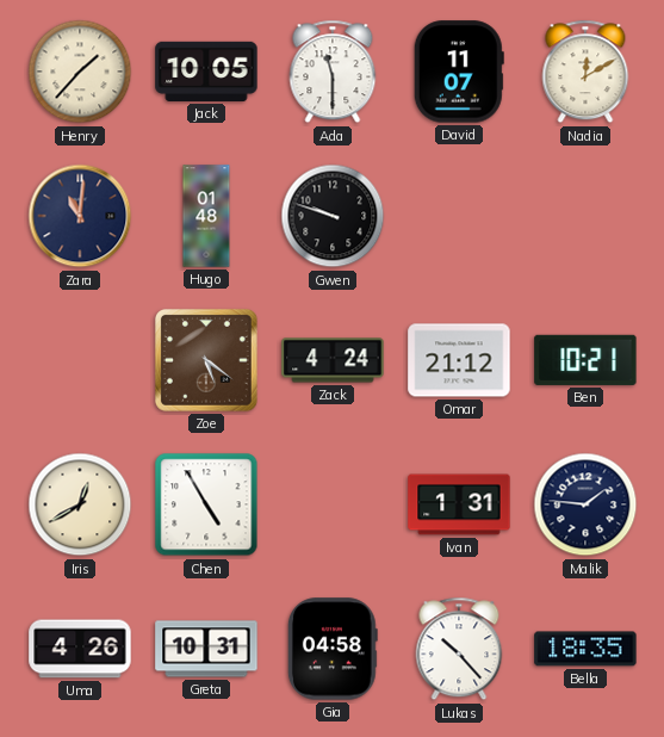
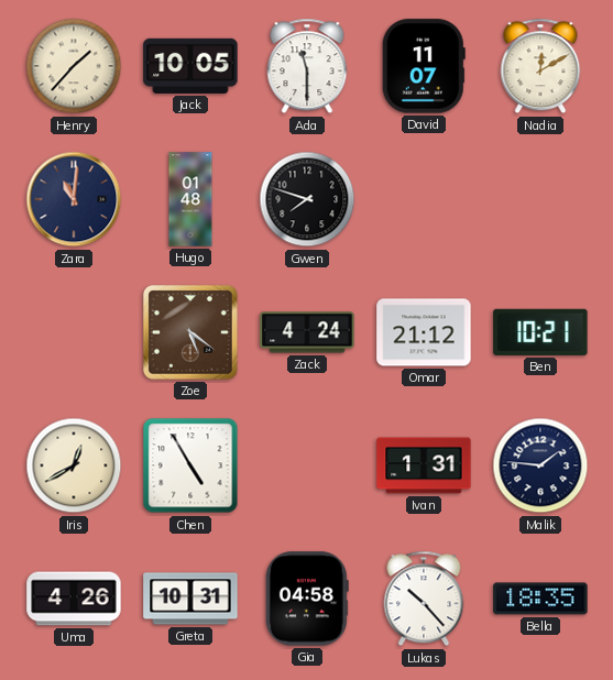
Gwen: 9:48 -> 7:48 (307, 199)
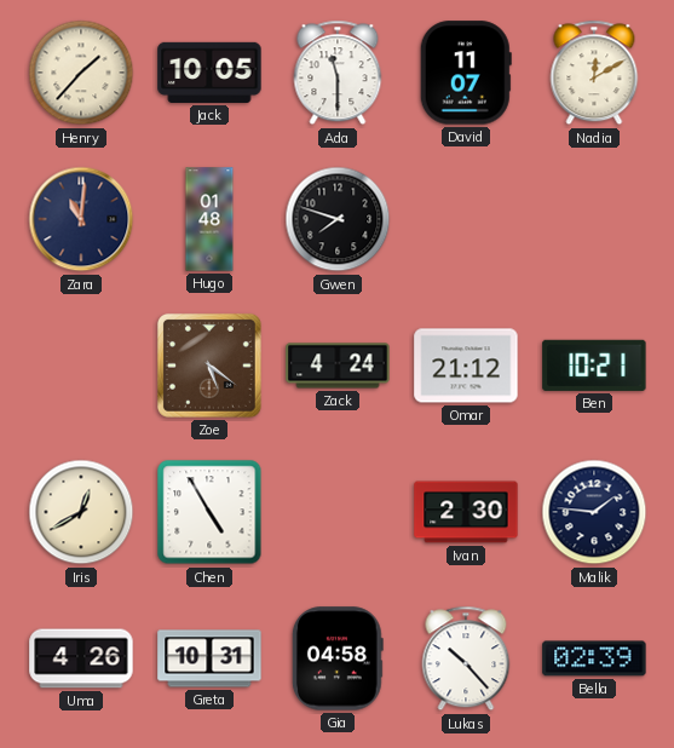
Ivan: 1:31 -> 2:30 (466, 512)
Bella: 18:35 -> 02:39 (594, 658)
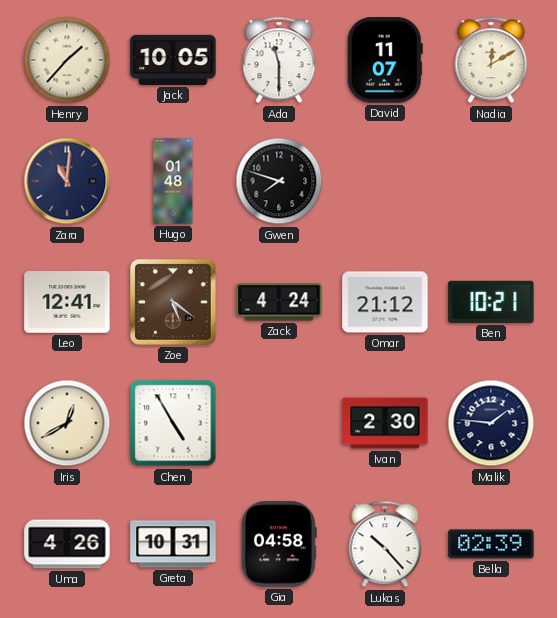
Leo: none -> 12:41 (67, 303)
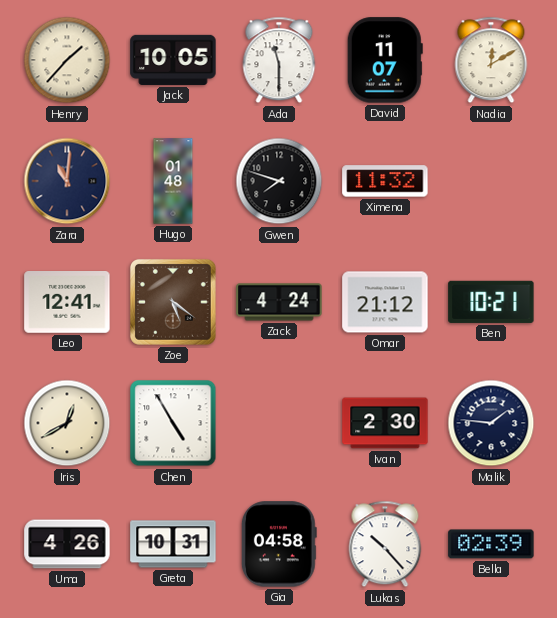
Ximena: none -> 11:32 (385, 181)
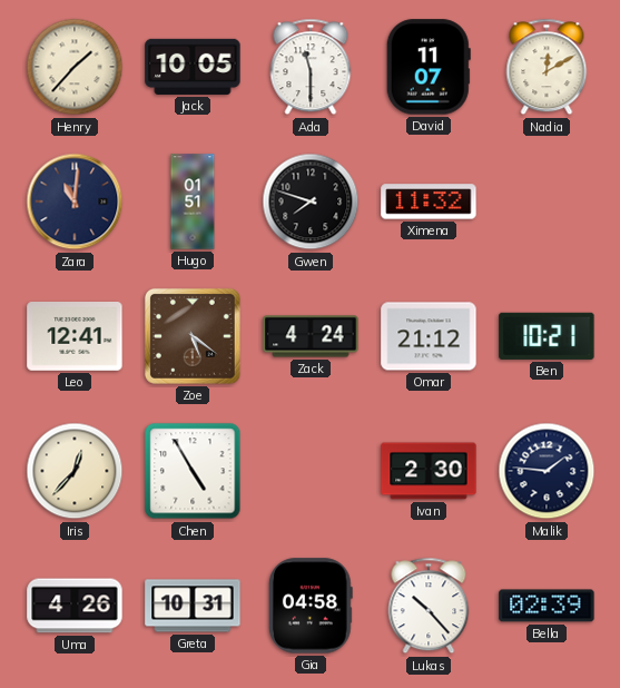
Hugo: 01:48 -> 01:51 (193, 202)
Iris: 12:40 -> 12:37 (75, 471)
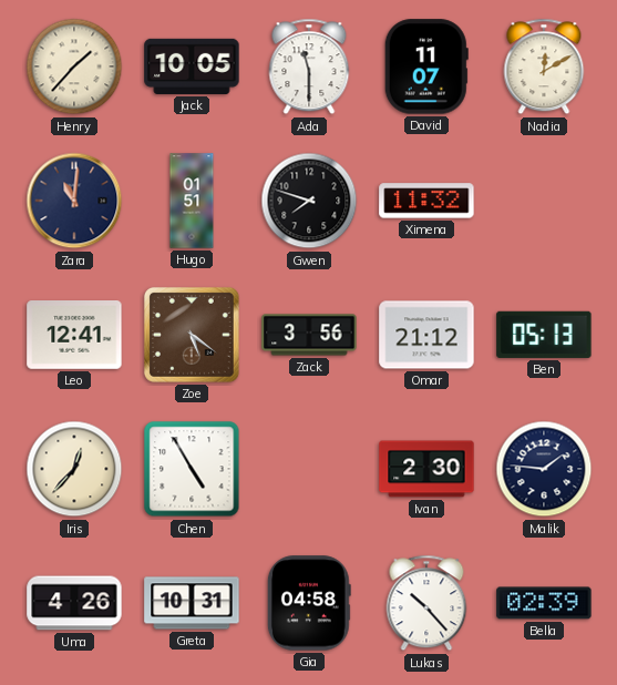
Zack: 4:24 -> 3:56 (309, 335)
Ben: 10:21 -> 05:13 (544, 335)
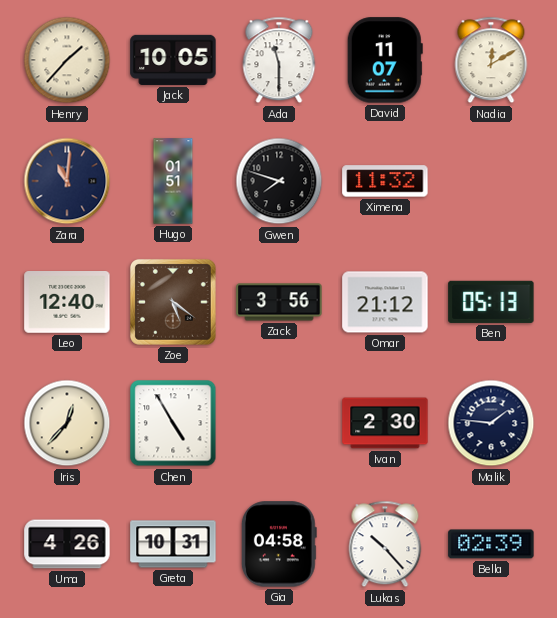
Leo: 12:41 -> 12:40 (67, 303)
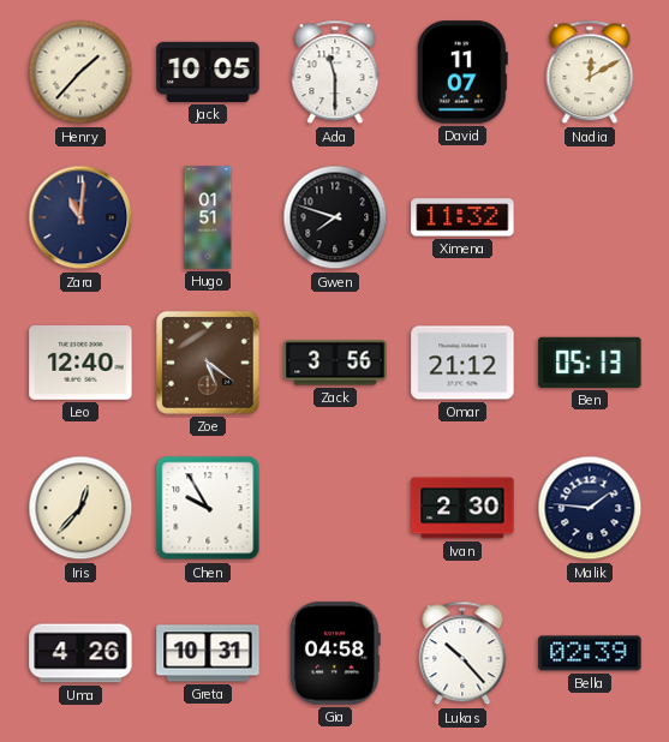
Chen: 4:55 -> 9:55 (208, 508)
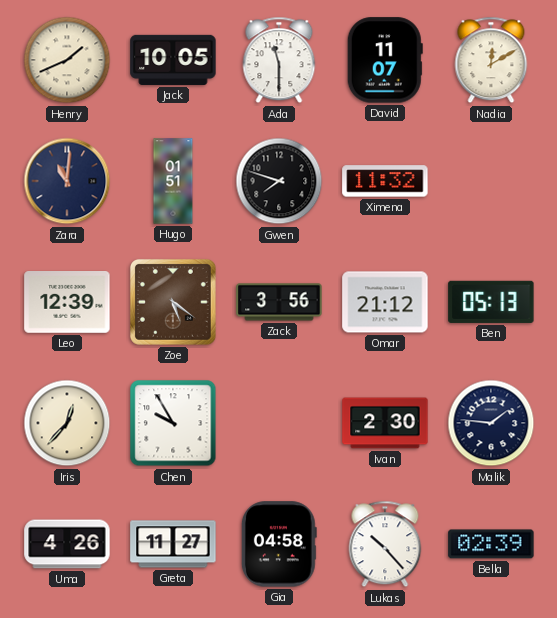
Henry: 1:37 -> 1:41 (67, 60)
Leo: 12:40 -> 12:39 (67, 303)
Greta: 10:31 -> 11:27 (173, 544)
